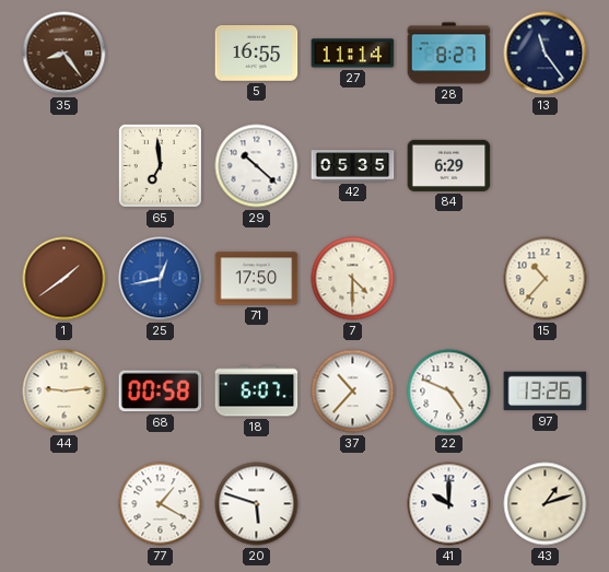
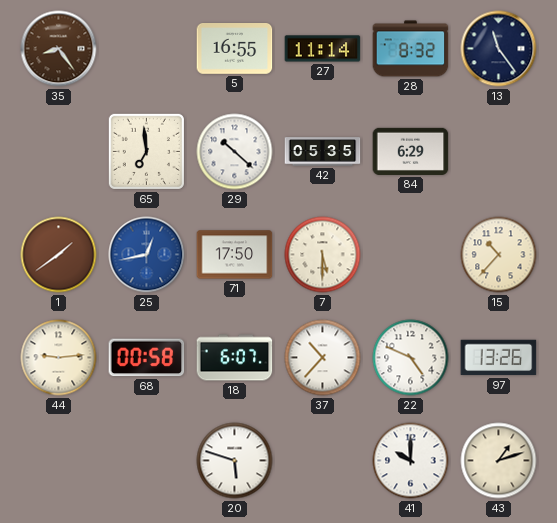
28: 8:27 -> 8:32 (411, 49)
7: 4:30 -> 5:30 (323, 255)
77: 1:20 -> none (161, 504)
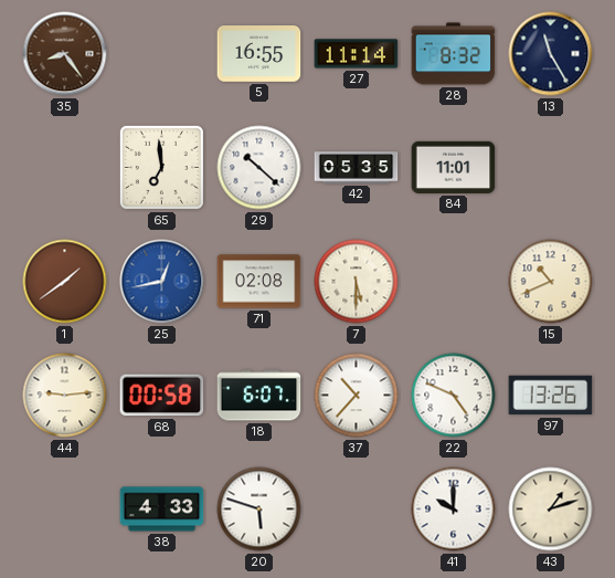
13: 11:24 -> 11:25 (551, 54)
84: 6:29 -> 11:01 (454, 167)
71: 17:50 -> 02:08 (259, 282)
15: 10:37 -> 10:41 (551, 282)
38: none -> 4:33 (162, 509)
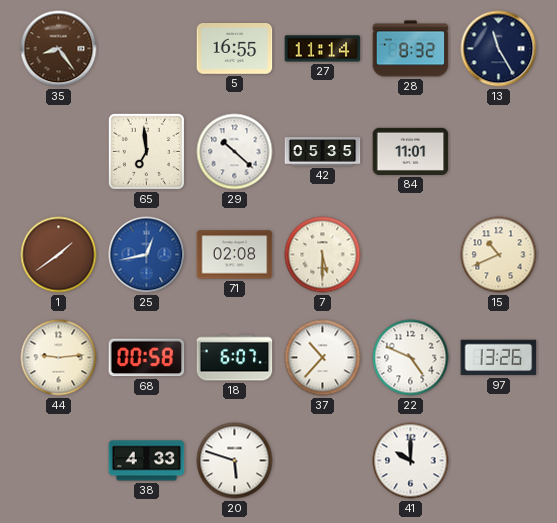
43: 1:12 -> none (551, 509)
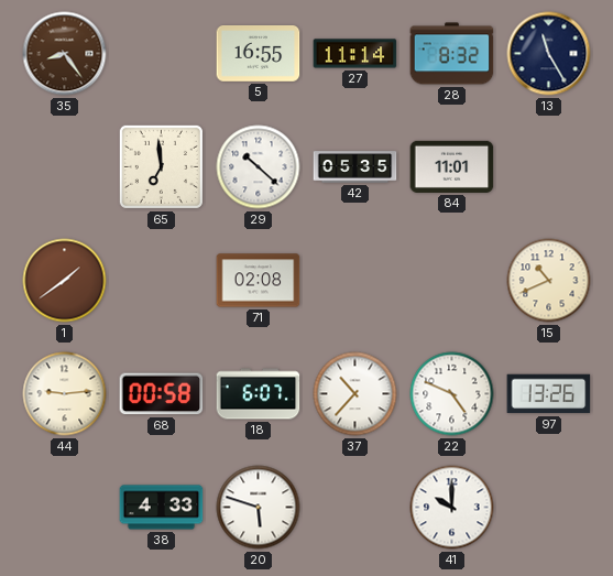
25: 12:43 -> none (147, 255)
7: 5:30 -> none (323, 255)
